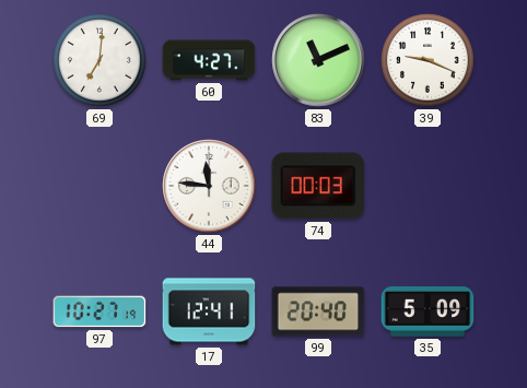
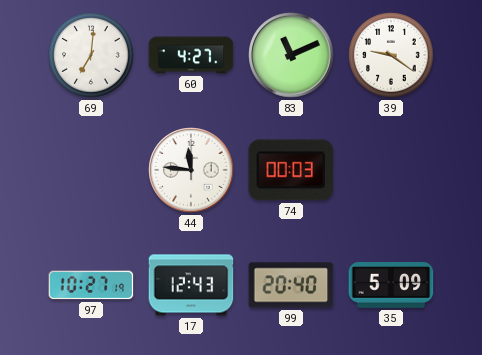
39: 9:19 -> 9:21 (391, 55)
17: 12:41 -> 12:43 (191, 285)
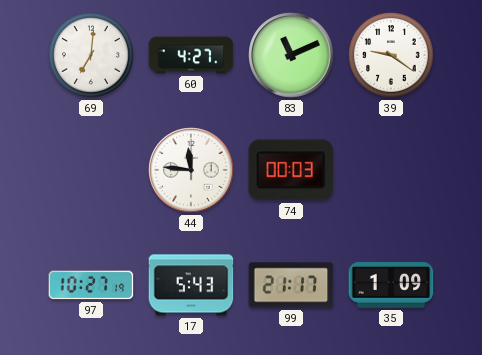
17: 12:43 -> 5:43 (191, 285)
99: 20:40 -> 21:17 (291, 285)
35: 5:09 -> 1:09 (391, 286)
